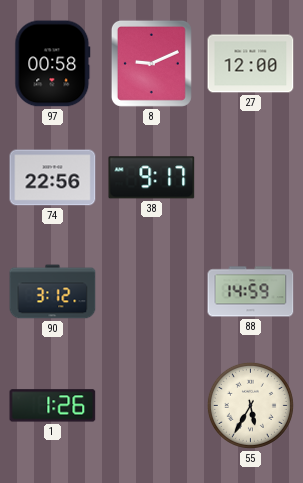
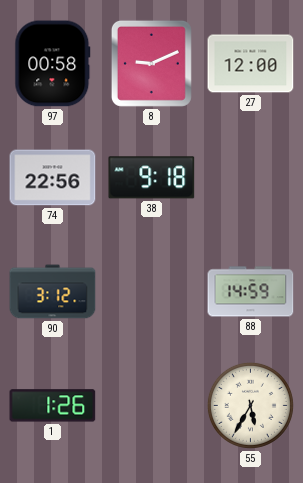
38: 9:17 -> 9:18 (152, 178)
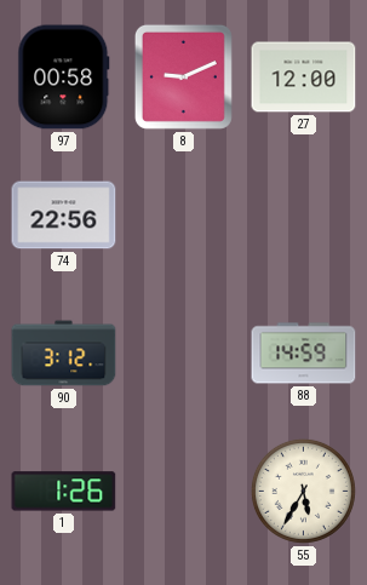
38: 9:18 -> none (152, 178)
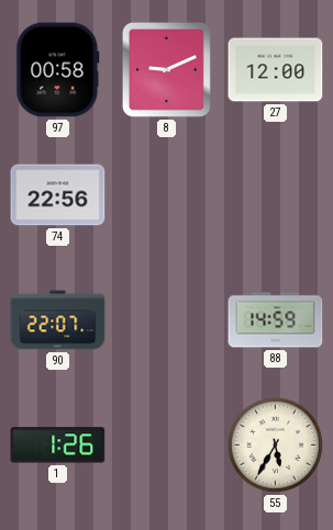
90: 3:12 -> 22:07 (58, 320)
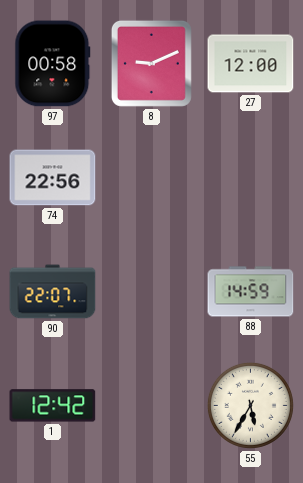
1: 1:26 -> 12:42 (53, 406)
